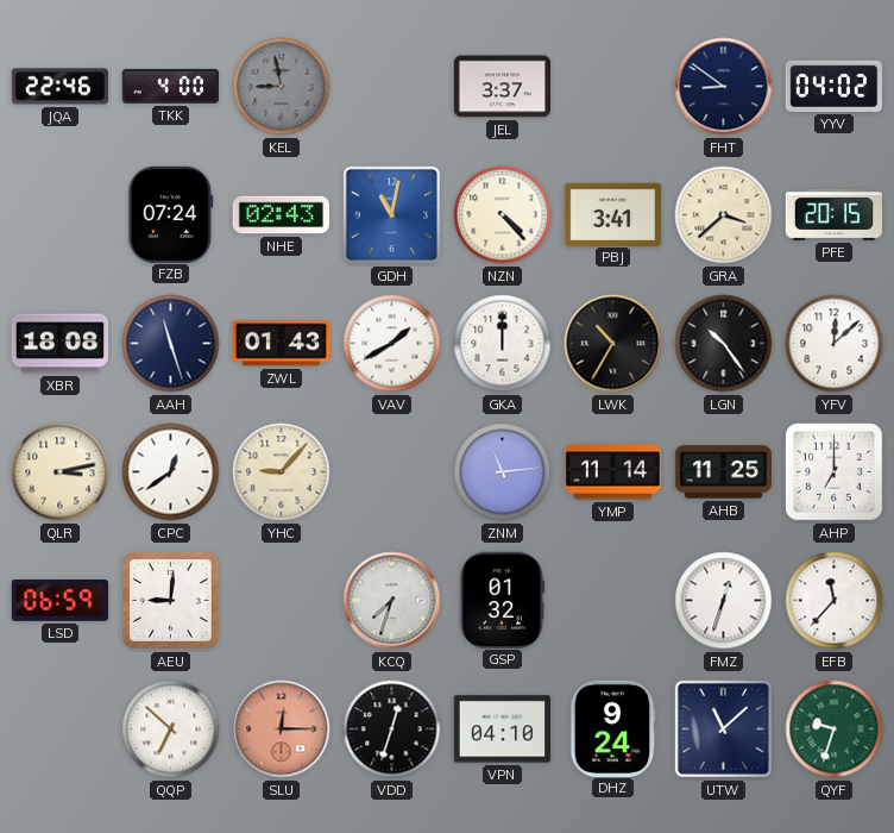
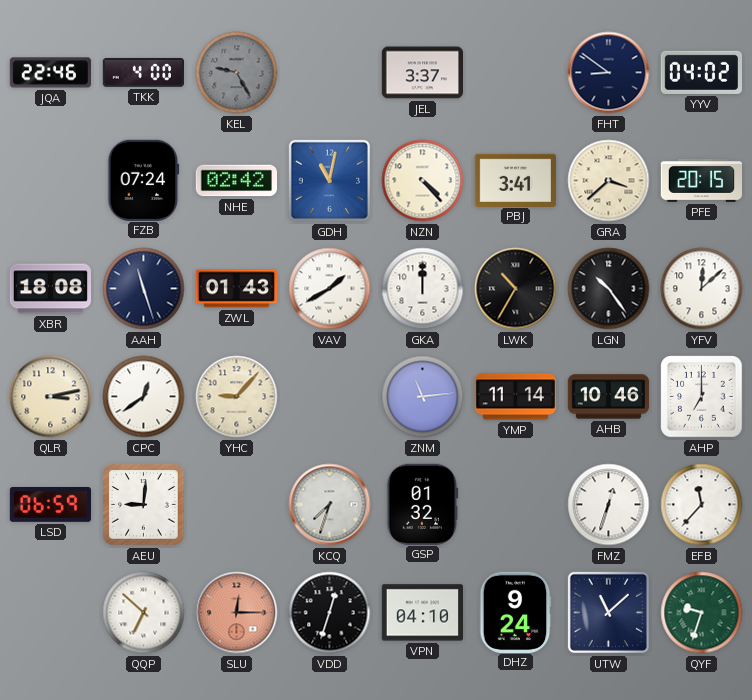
KEL: 8:58 -> 9:25 (237, 73)
NHE: 02:43 -> 02:42 (236, 181)
AHB: 11:25 -> 10:46 (608, 397)
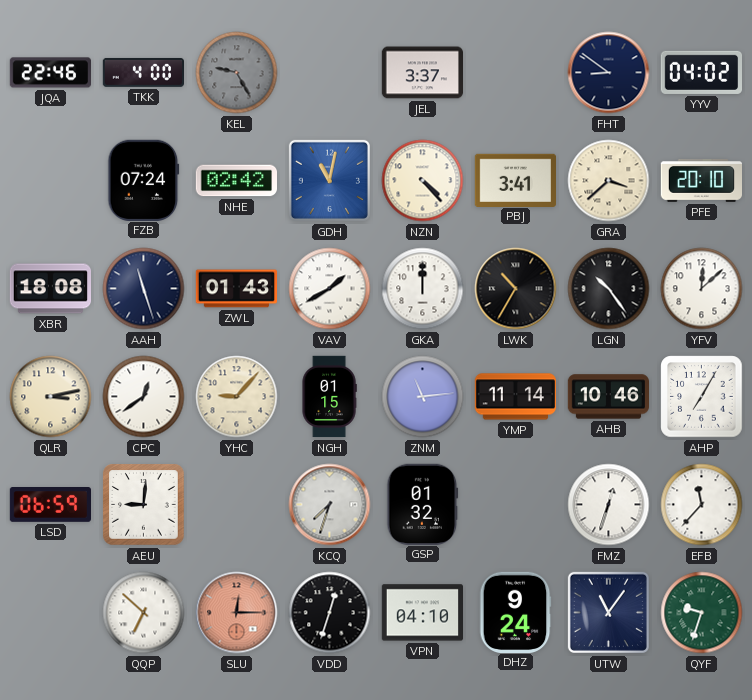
PFE: 20:15 -> 20:10 (701, 180)
NGH: none -> 01:15 (329, 397)
AHP: 7:00 -> 7:05 (702, 397)
UTW: 11:08 -> 11:06 (608, 612)
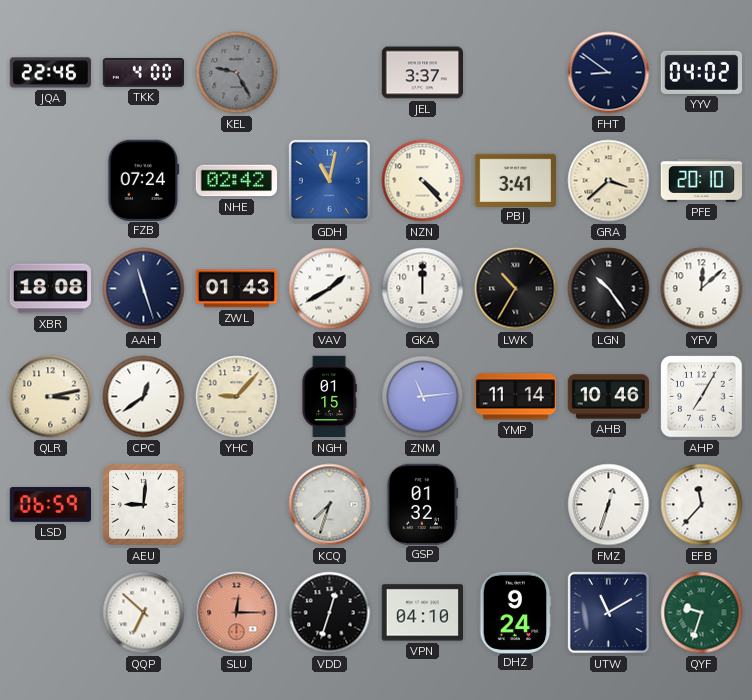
UTW: 11:06 -> 11:10 (608, 612)
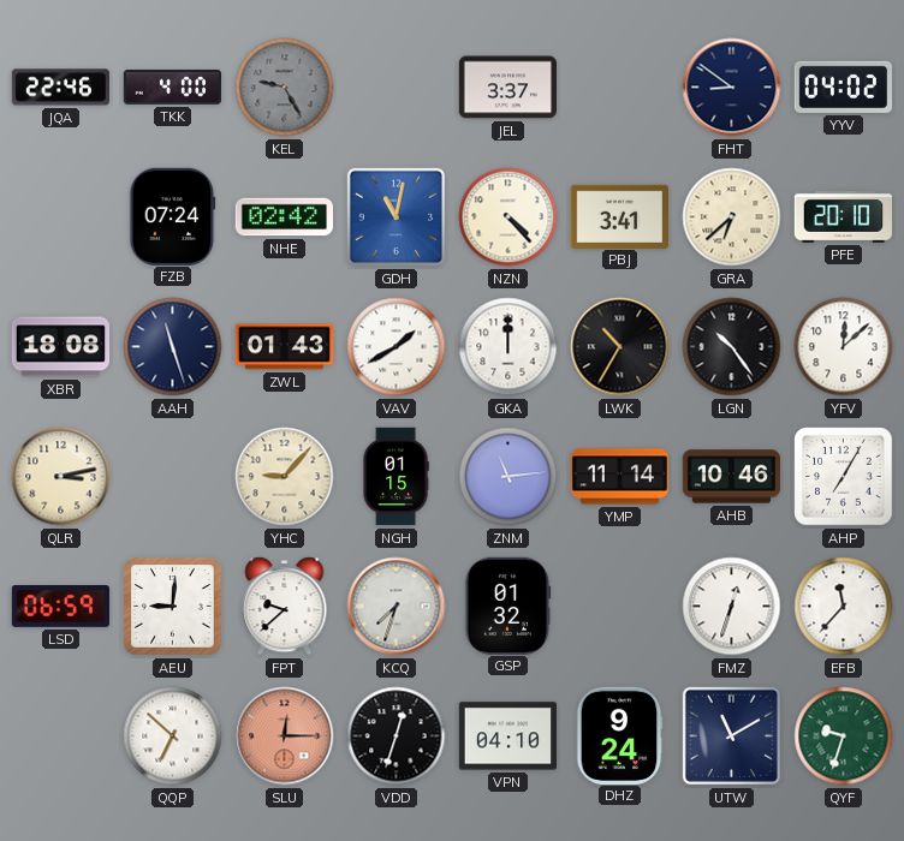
GRA: 3:38 -> 6:38 (732, 217)
CPC: 12:39 -> none (144, 397)
FPT: none -> 9:38 (285, 607)
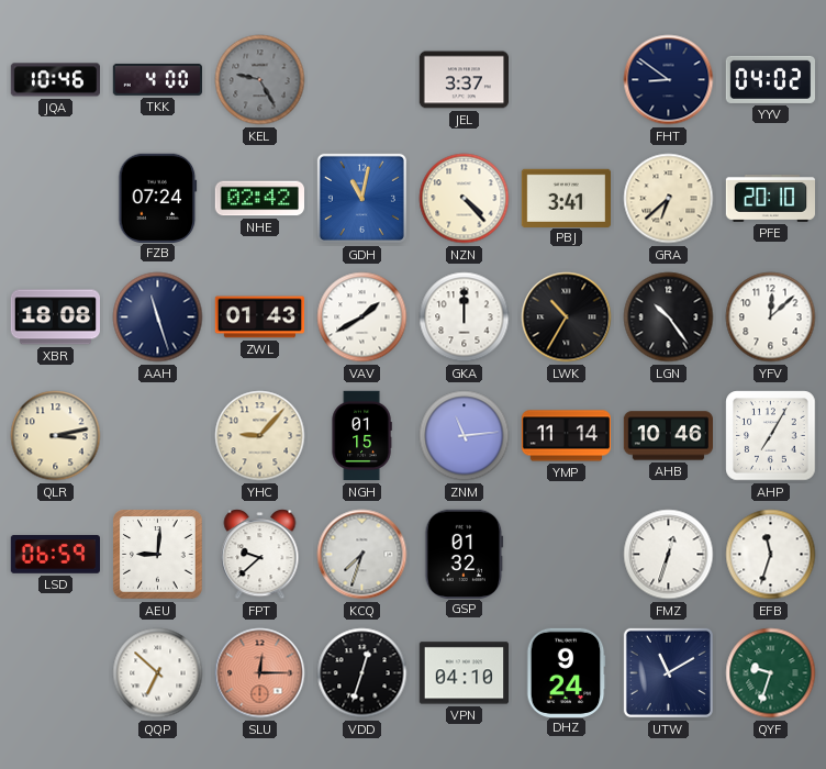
JQA: 22:46 -> 10:46 (56, 80)
EFB: 11:37 -> 11:33 (771, 555)
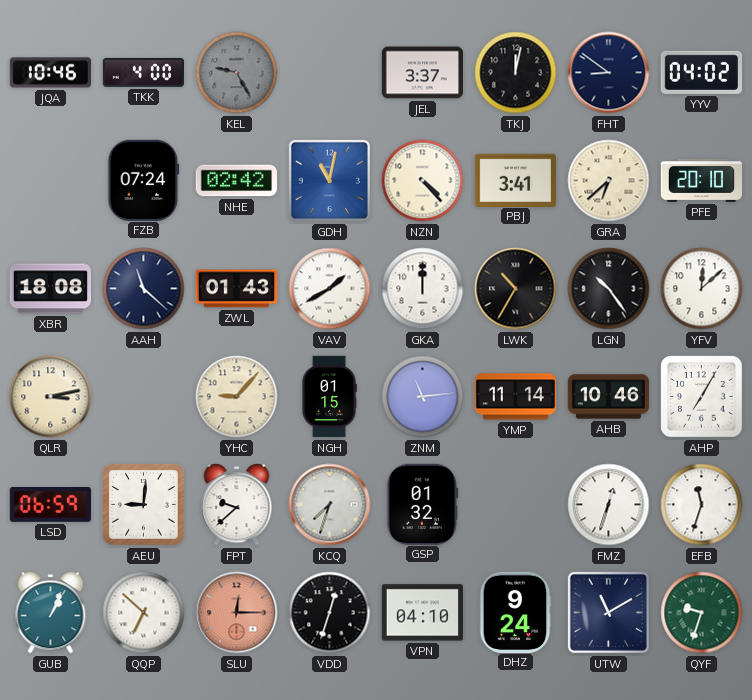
TKJ: none -> 12:02 (516, 73)
AAH: 11:27 -> 11:22 (144, 289)
GUB: none -> 1:04 (51, 613)
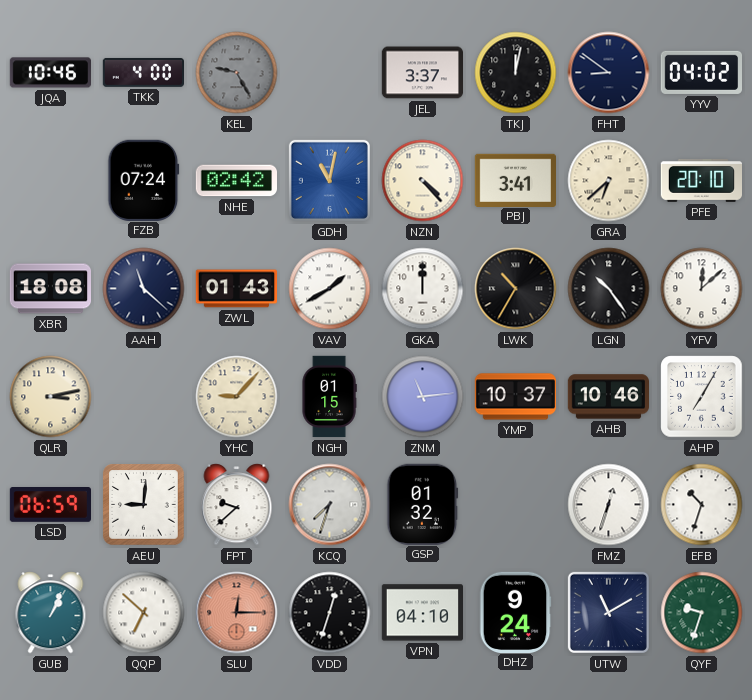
YMP: 11:14 -> 10:37 (515, 397)
EFB: 11:33 -> 10:33 (702, 505)
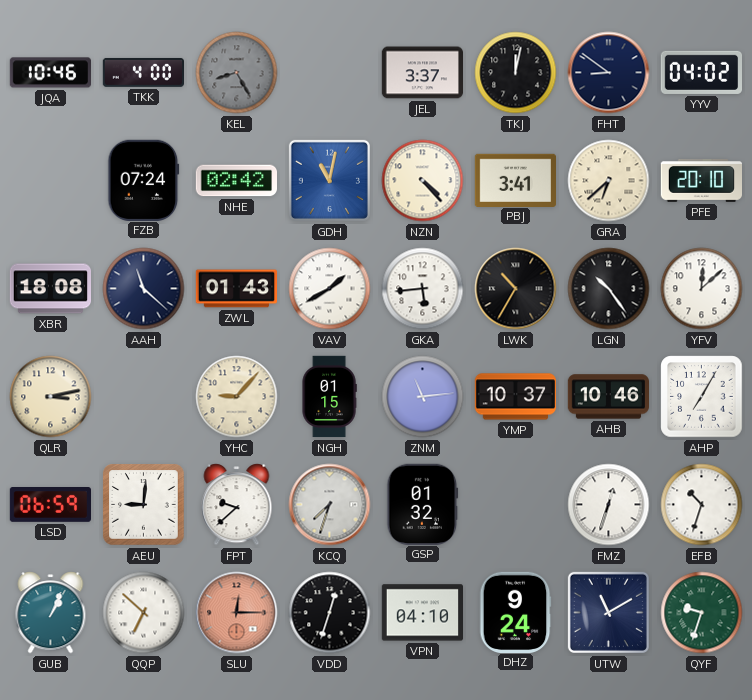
KEL: 9:25 -> 8:25 (237, 73)
GKA: 12:00 -> 5:44 (423, 289)
